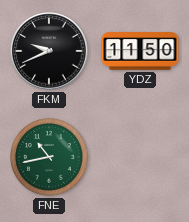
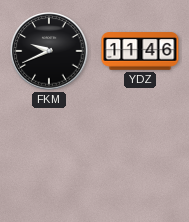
YDZ: 11:50 -> 11:46 (140, 51)
FNE: 10:43 -> none (49, 157)
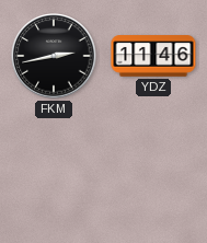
FKM: 9:41 -> 2:43 (54, 56)
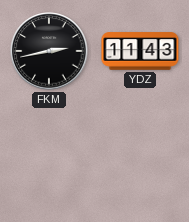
YDZ: 11:46 -> 11:43 (140, 51)
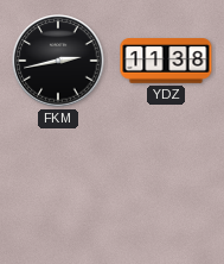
YDZ: 11:43 -> 11:38 (166, 61)
